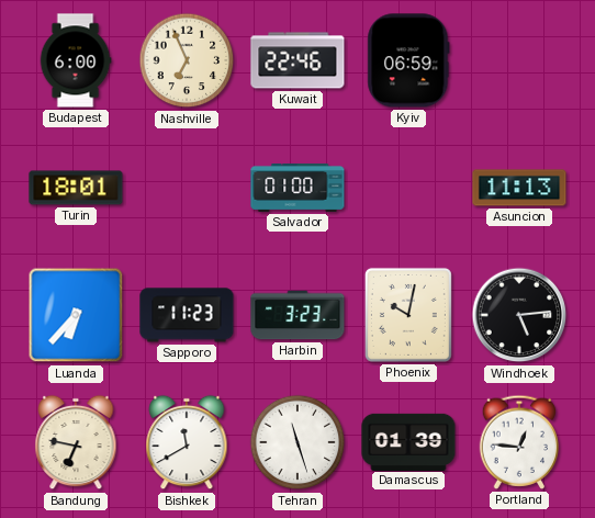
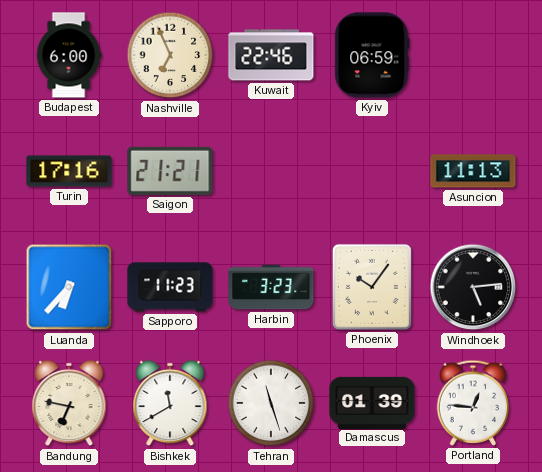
Turin: 18:01 -> 17:16 (69, 171)
Saigon: none -> 21:21 (170, 171)
Salvador: 01:00 -> none (297, 189)
Phoenix: 10:02 -> 10:06 (372, 287)
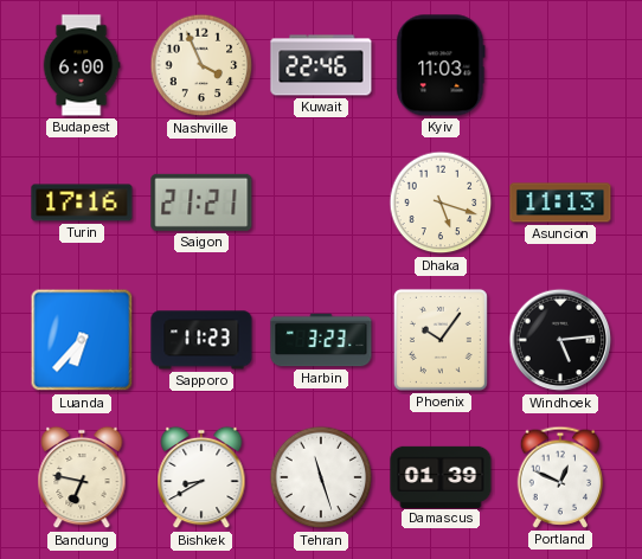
Nashville: 6:56 -> 3:56 (201, 65)
Kyiv: 06:59 -> 11:03 (441, 65)
Dhaka: none -> 5:18 (441, 203)
Bishkek: 11:40 -> 8:40 (201, 477)
Portland: 12:46 -> 12:49 (560, 477)
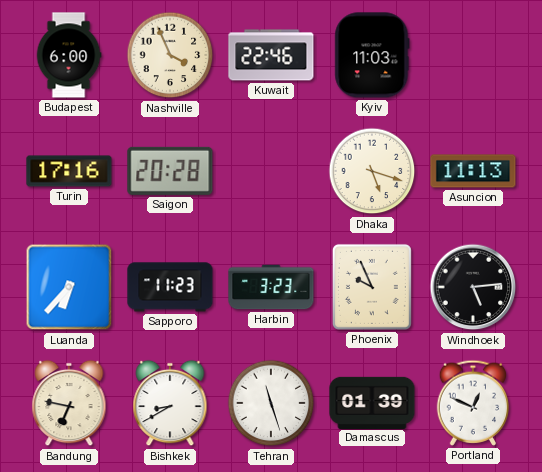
Saigon: 21:21 -> 20:28 (170, 171)
Phoenix: 10:06 -> 9:56 (372, 287)
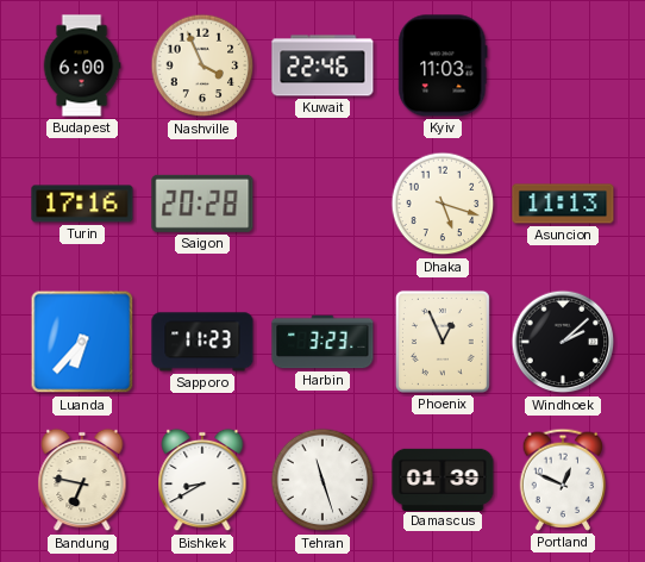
Phoenix: 9:56 -> 12:56 (443, 342)
Windhoek: 5:14 -> 2:08 (563, 342)
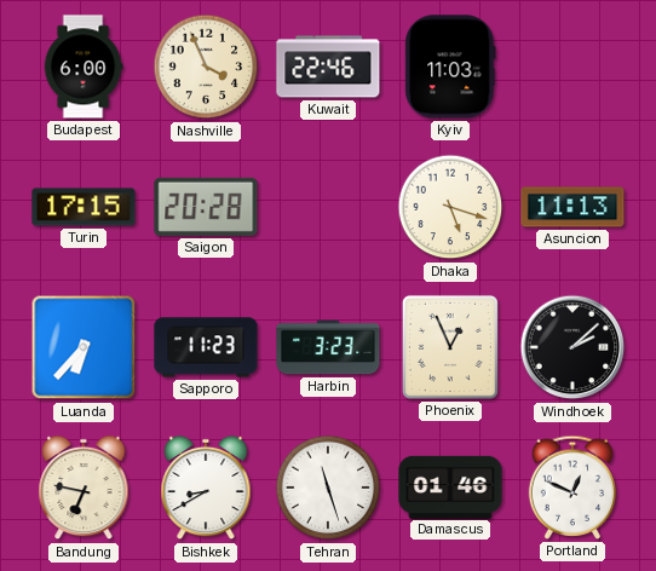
Turin: 17:16 -> 17:15 (84, 207)
Damascus: 01:39 -> 01:46 (450, 486)
